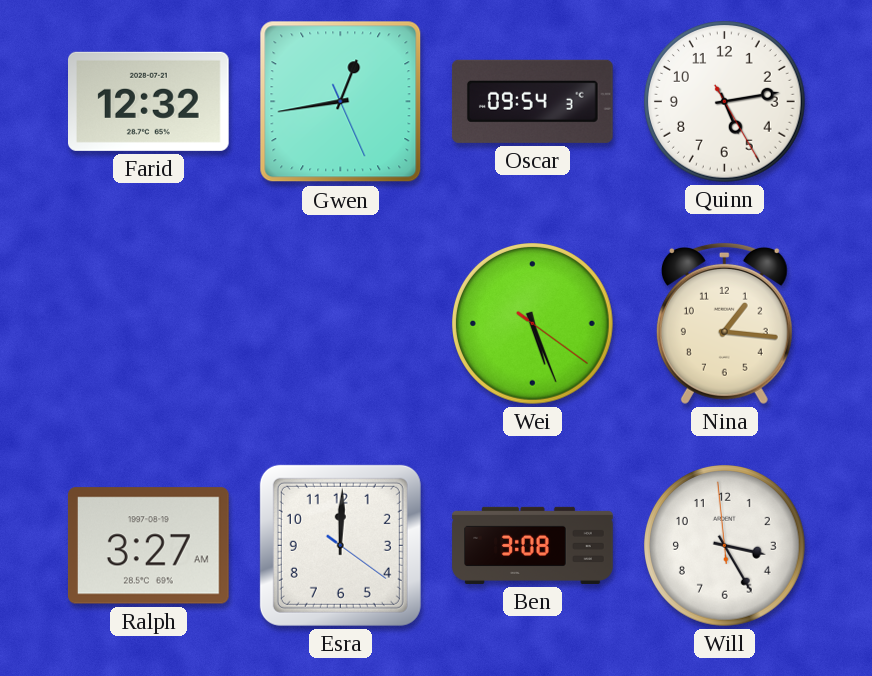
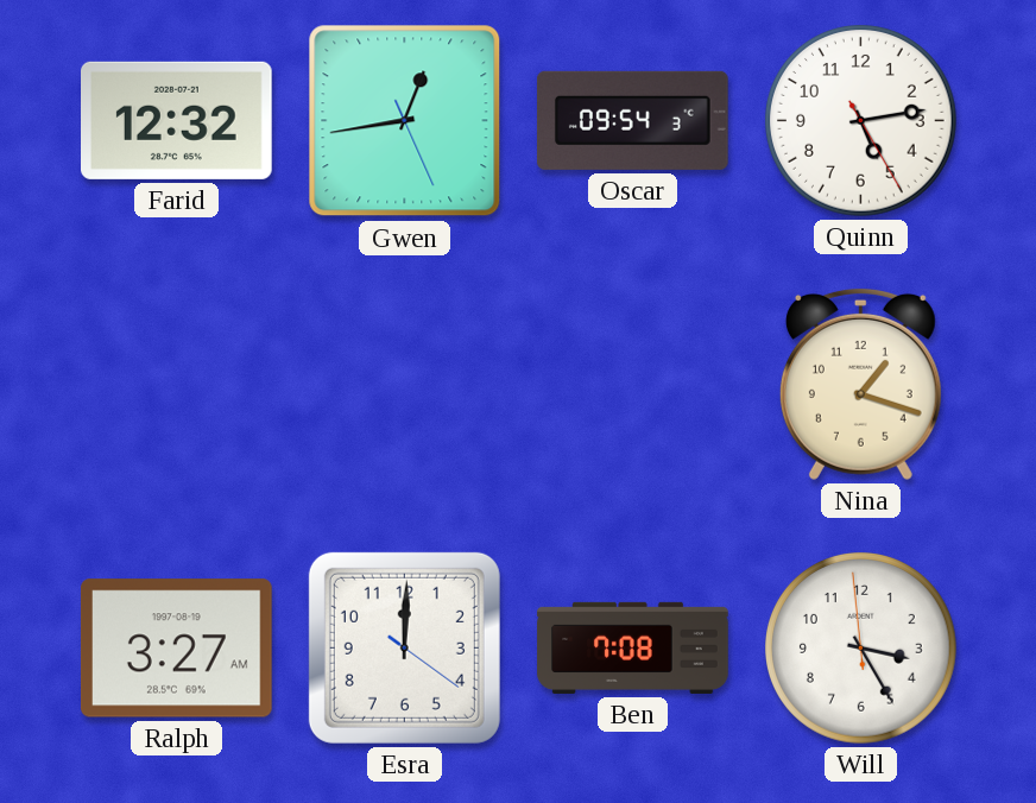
Wei: 5:26 -> none (533, 324)
Nina: 1:16 -> 1:18 (860, 384)
Ben: 3:08 -> 7:08 (633, 647)
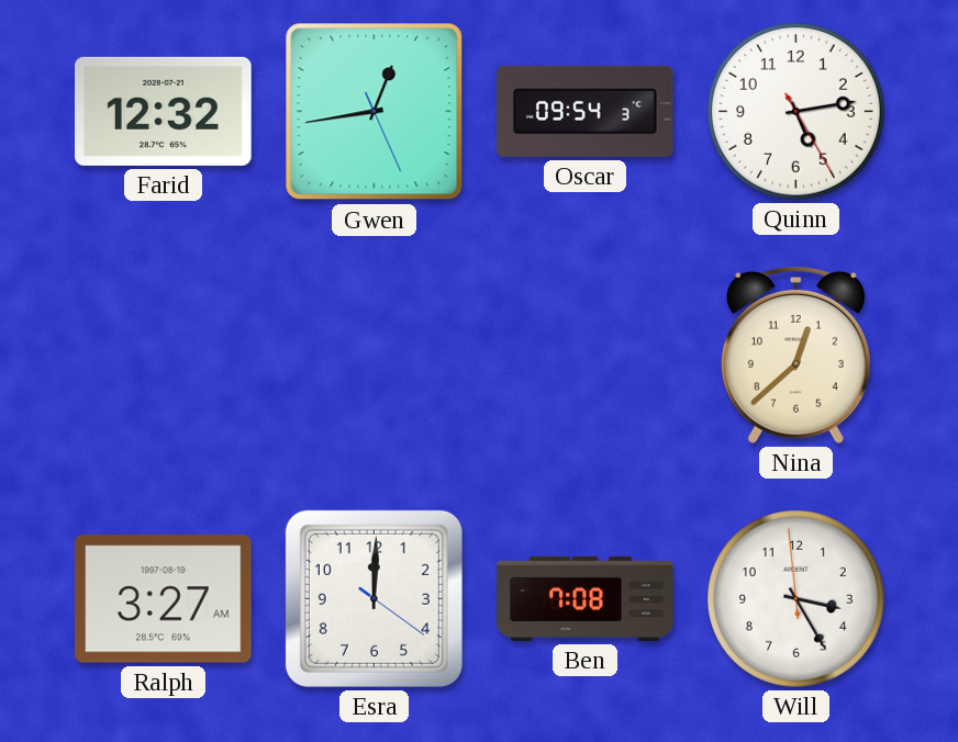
Nina: 1:18 -> 12:38 (795, 355)
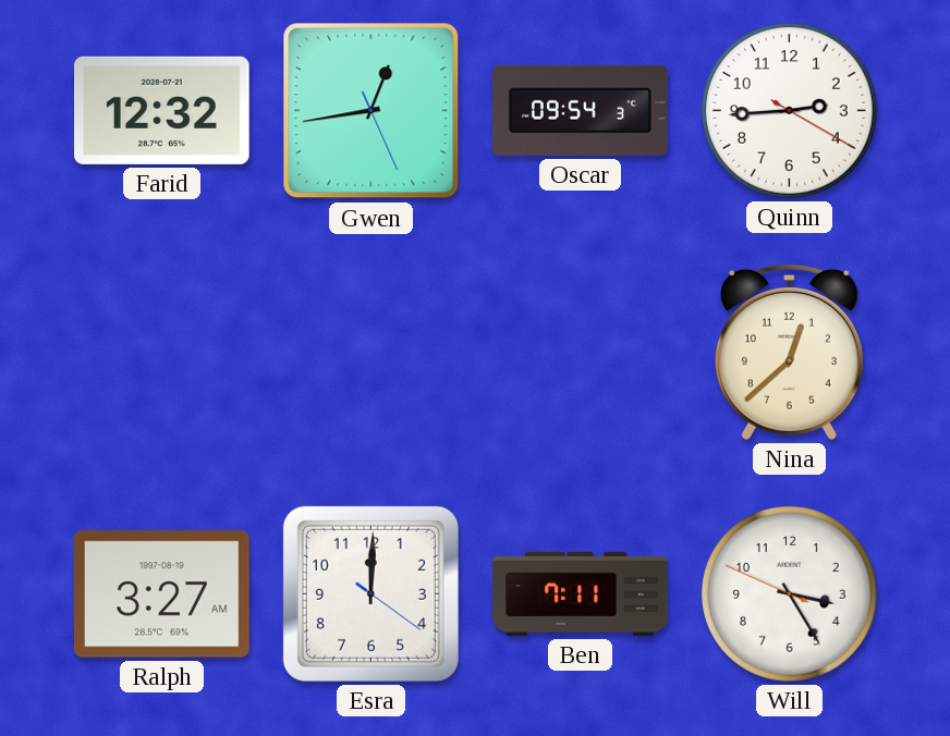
Quinn: 5:13 -> 2:44 (790, 111)
Ben: 7:08 -> 7:11 (581, 593)
Will: 3:24:59 -> 3:24:49 (790, 594)
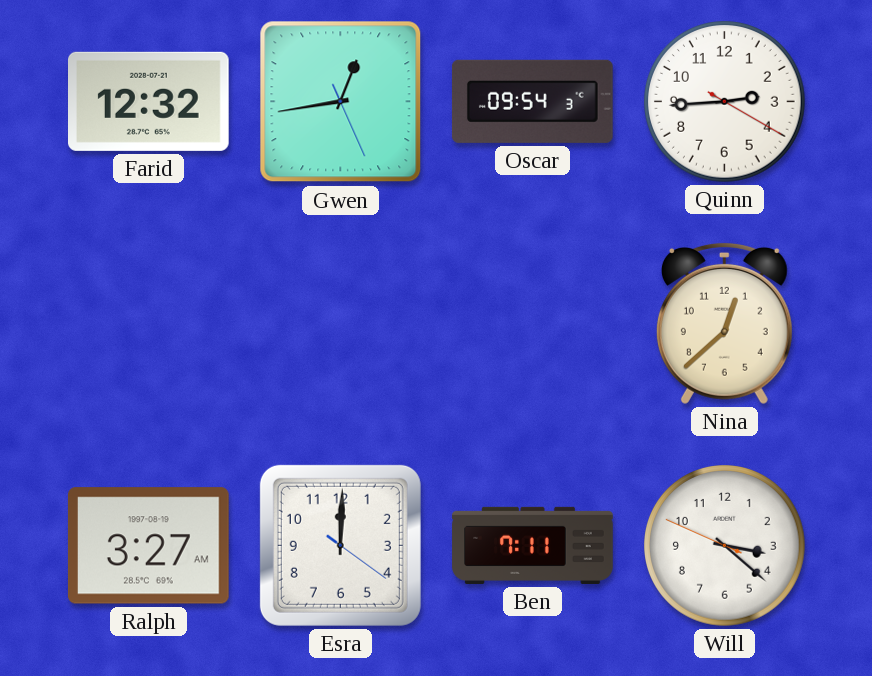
Will: 3:24 -> 3:21 (725, 546)
